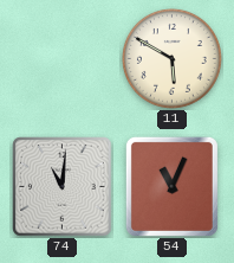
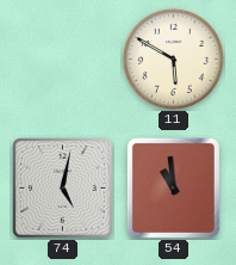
74: 11:01 -> 5:02 (63, 189)
54: 11:04 -> 10:59 (173, 187)
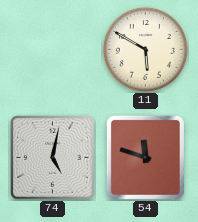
54: 10:59 -> 11:48 (145, 157)
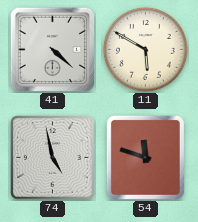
41: none -> 4:22 (52, 49)
74: 5:02 -> 4:58 (53, 158)
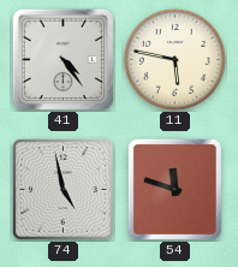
41: 4:22 -> 4:24 (63, 59)
11: 5:50 -> 5:47 (174, 59)
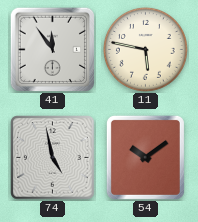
41: 4:24 -> 11:54 (52, 49)
54: 11:48 -> 10:09 (145, 157)
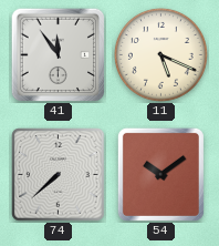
11: 5:47 -> 5:19 (160, 54)
74: 4:58 -> 7:38 (59, 175)
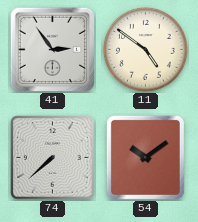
41: 11:54 -> 2:54 (52, 49)
11: 5:19 -> 4:51 (145, 49)
